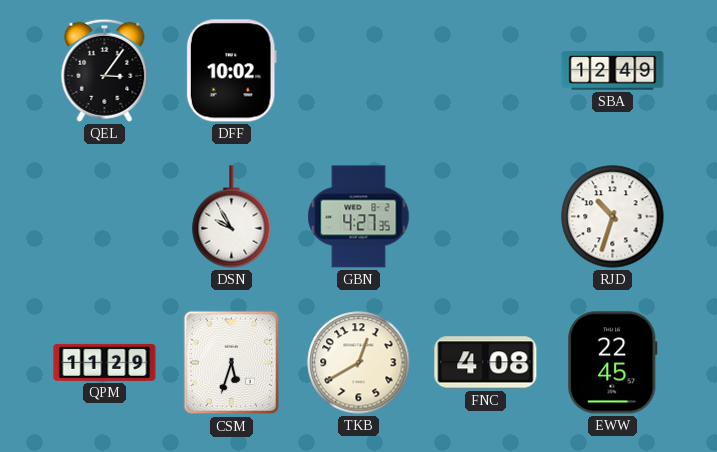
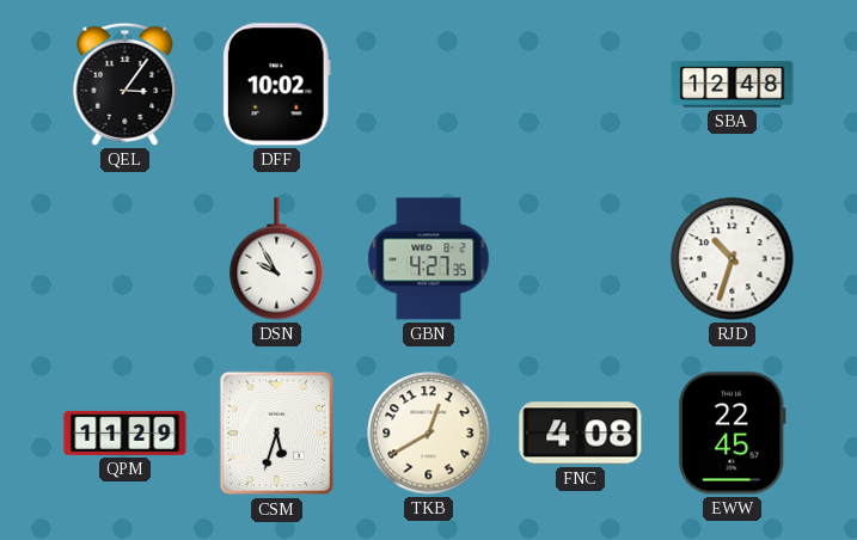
SBA: 12:49 -> 12:48 (733, 85)
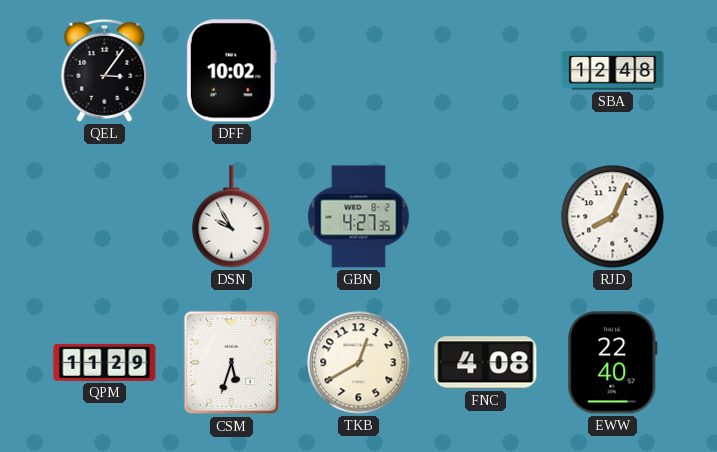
RJD: 10:33 -> 8:04 (613, 217)
EWW: 22:45 -> 22:40 (613, 363)
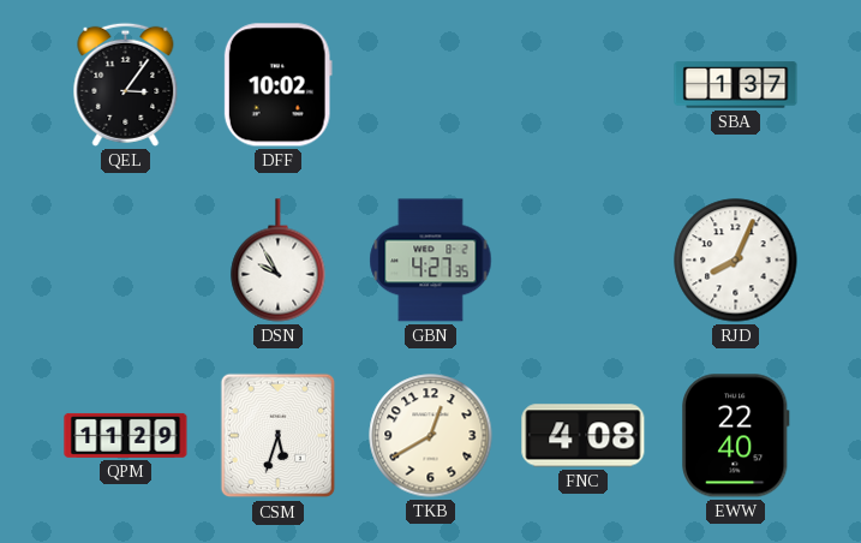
SBA: 12:48 -> 1:37 (736, 85)
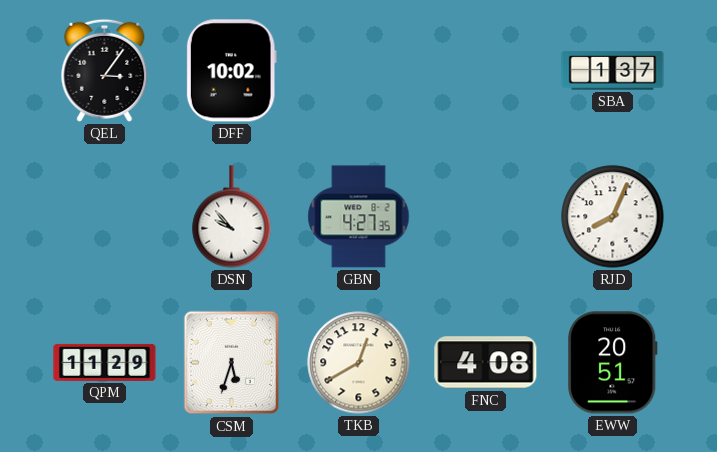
DSN: 9:55 -> 9:53 (232, 217)
EWW: 22:40 -> 20:51 (613, 363)
